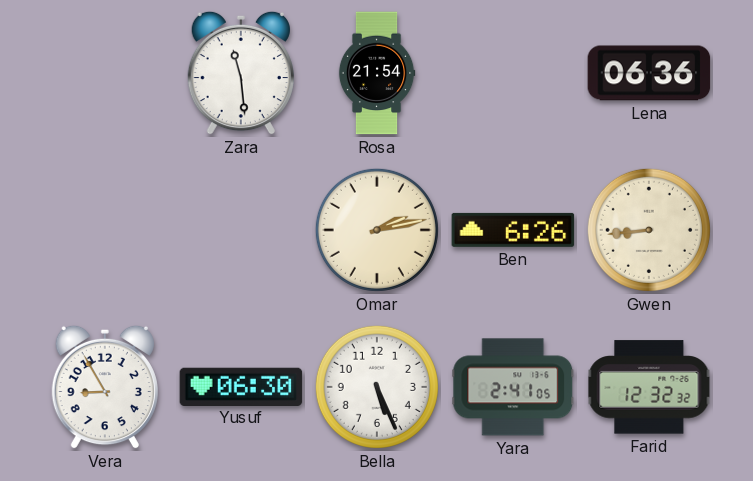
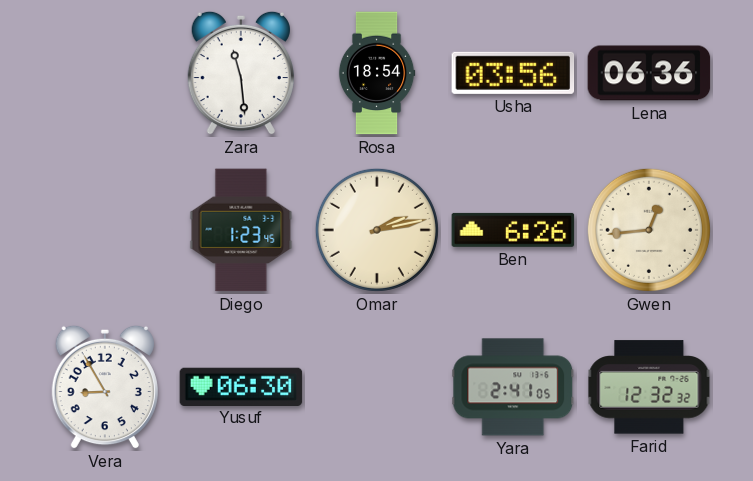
Rosa: 21:54 -> 18:54 (377, 73)
Usha: none -> 03:56 (513, 73)
Diego: none -> 1:23 (241, 230)
Gwen: 8:44 -> 12:44 (649, 230)
Bella: 5:26 -> none (377, 387)
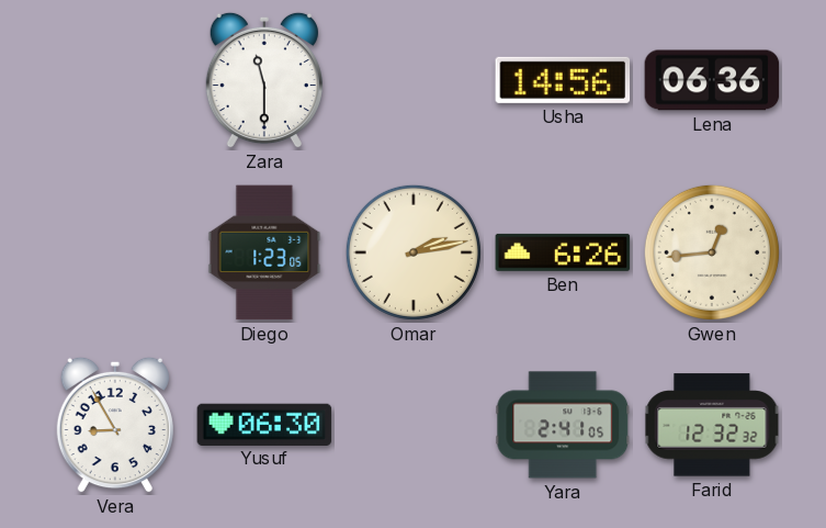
Zara: 11:29 -> 11:30 (264, 80)
Rosa: 18:54 -> none (377, 73)
Usha: 03:56 -> 14:56 (563, 80)
Diego: 1:23:45 -> 1:23:05 (264, 252)
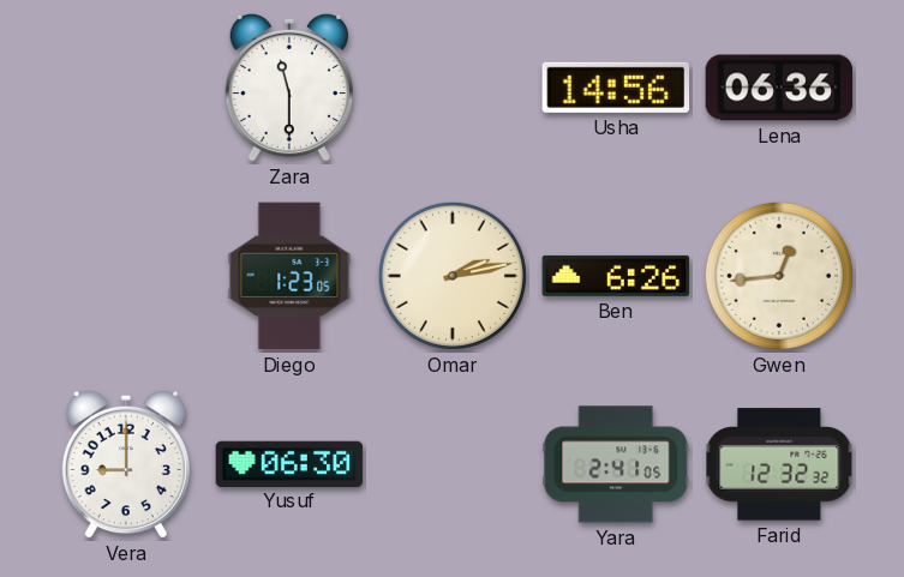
Vera: 8:55 -> 9:00 (126, 464)
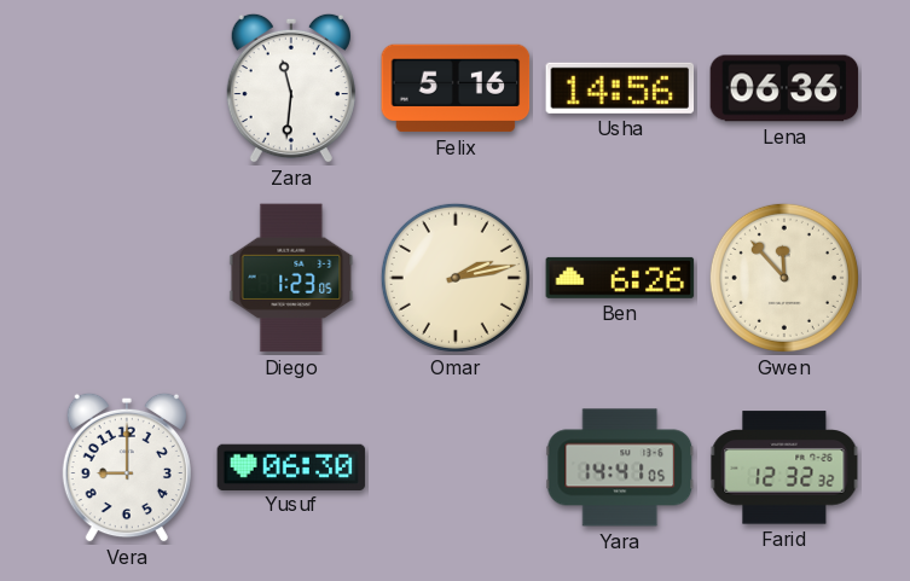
Zara: 11:30 -> 11:31 (291, 88)
Felix: none -> 5:16 (456, 88)
Gwen: 12:44 -> 11:53 (784, 278)
Yara: 2:41 -> 14:41 (620, 467)
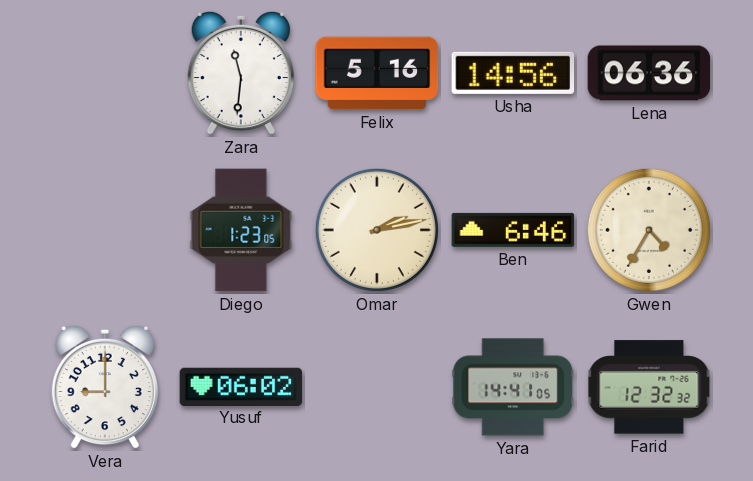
Ben: 6:26 -> 6:46 (513, 230)
Gwen: 11:53 -> 4:35 (649, 230)
Yusuf: 06:30 -> 06:02 (241, 386)
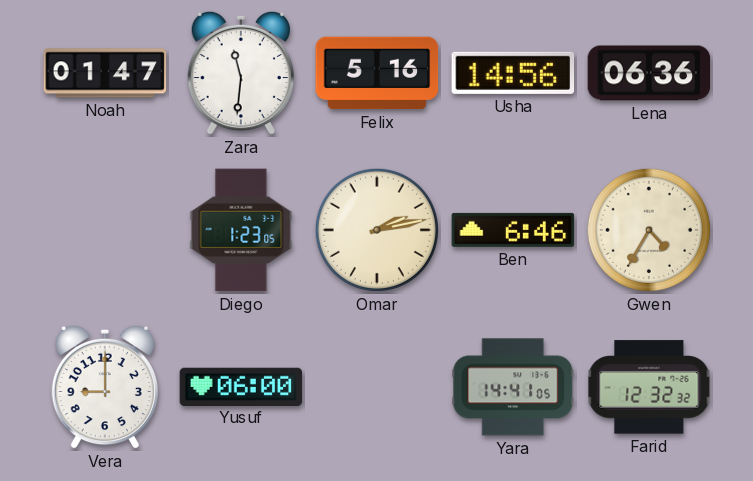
Noah: none -> 01:47 (105, 73)
Yusuf: 06:02 -> 06:00 (241, 386)
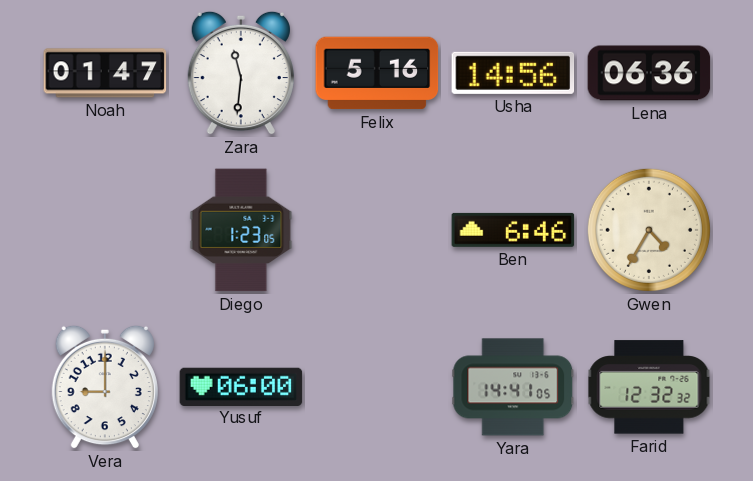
Omar: 2:13 -> none (377, 230)
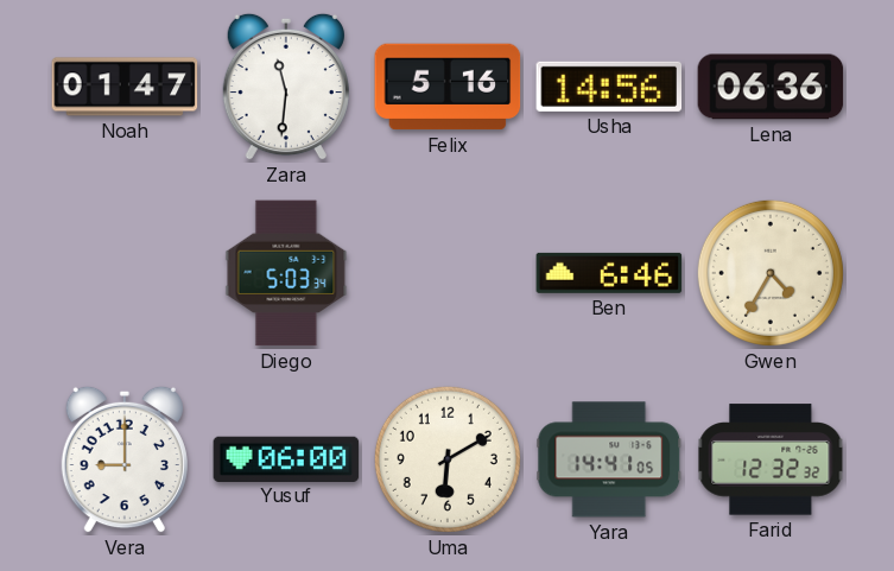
Diego: 1:23 -> 5:03 (286, 273)
Uma: none -> 6:10 (448, 459)
